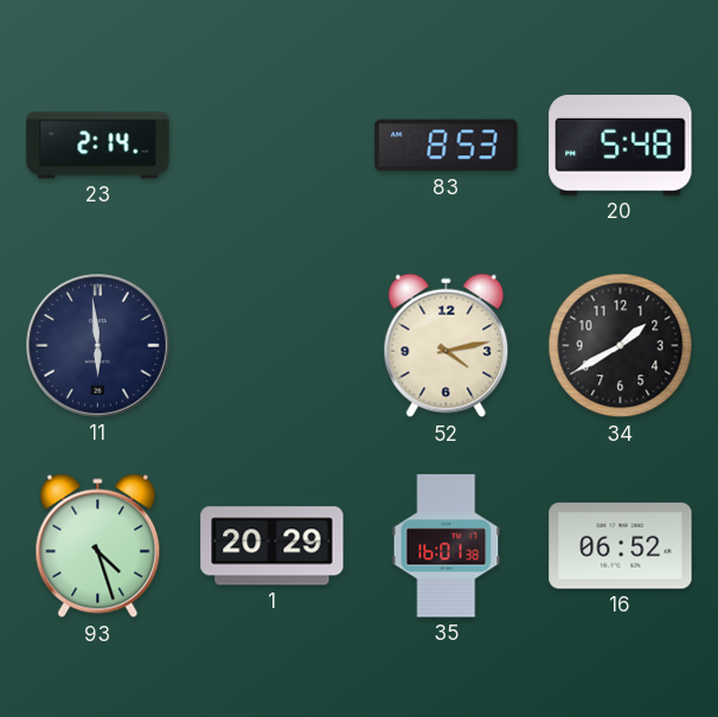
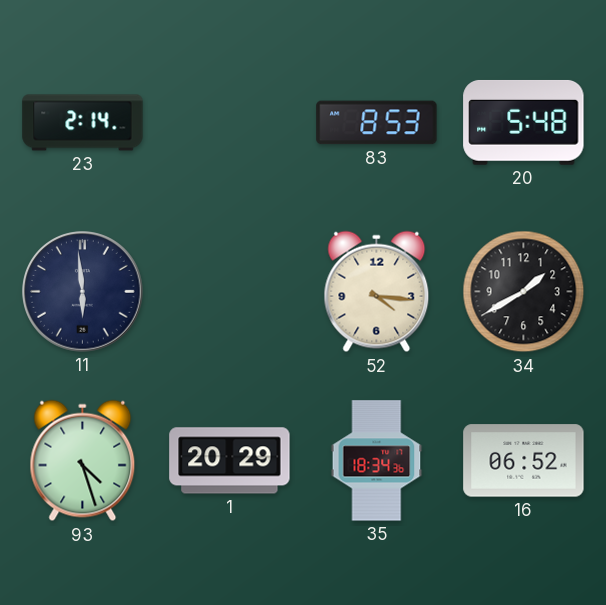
52: 4:13 -> 4:16 (377, 292)
35: 16:01 -> 18:34 (377, 461)
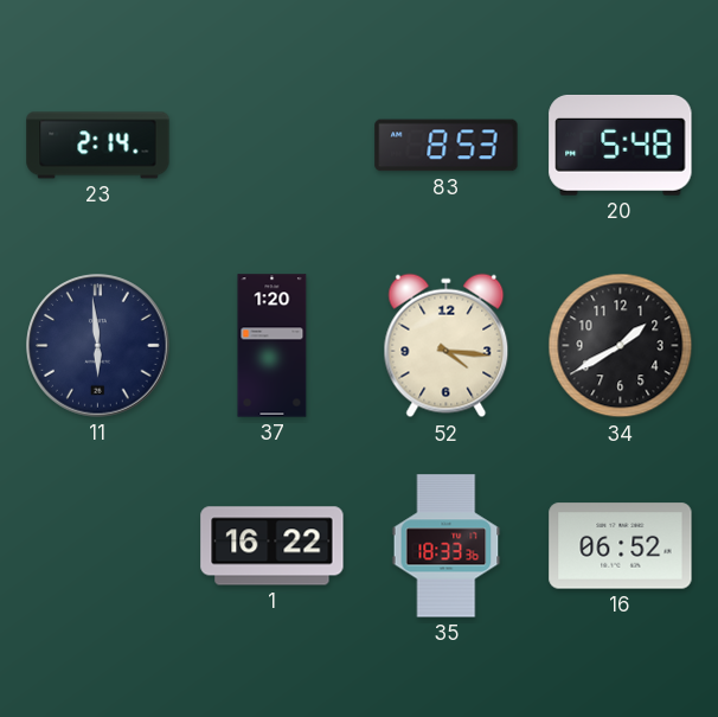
37: none -> 1:20 (273, 346)
93: 4:27 -> none (83, 461)
1: 20:29 -> 16:22 (273, 546)
35: 18:34 -> 18:33 (447, 546)
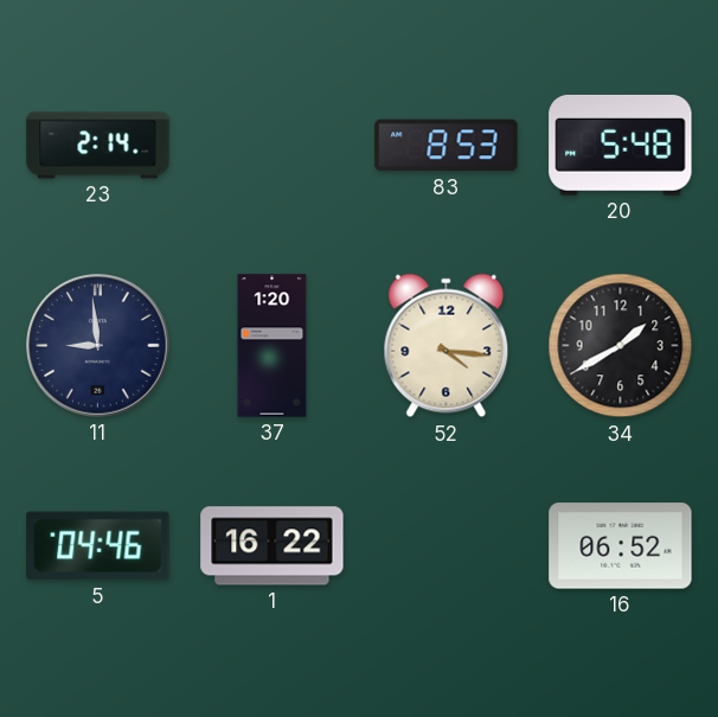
11: 5:59 -> 8:59 (98, 346)
5: none -> 04:46 (98, 546)
35: 18:33 -> none (447, 546)
